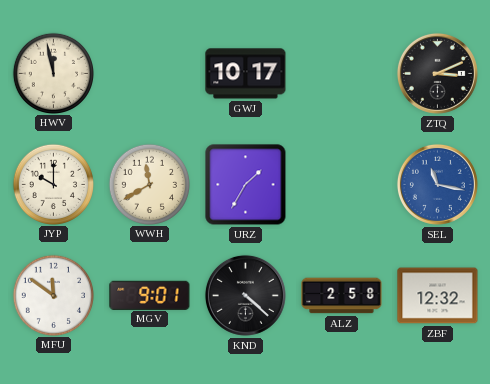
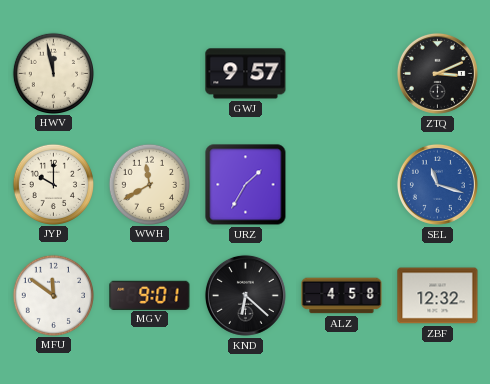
GWJ: 10:17 -> 9:57 (246, 74)
SEL: 11:17 -> 11:18 (437, 184)
KND: 4:22 -> 6:22 (245, 295)
ALZ: 2:58 -> 4:58 (342, 296)
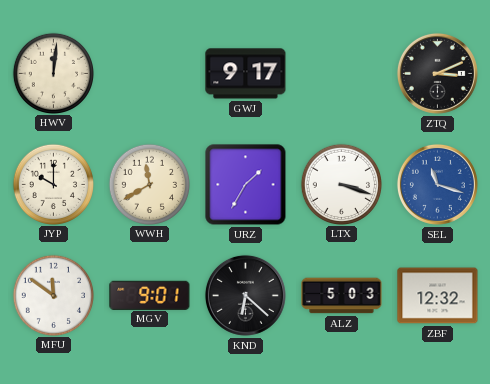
HWV: 11:58 -> 12:01 (53, 73)
GWJ: 9:57 -> 9:17 (246, 74)
LTX: none -> 3:18 (341, 184)
ALZ: 4:58 -> 5:03 (342, 296)
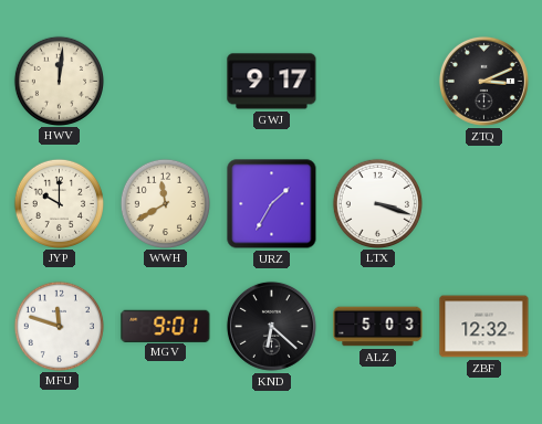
SEL: 11:18 -> none (437, 184)
MFU: 11:51 -> 11:48 (59, 326)
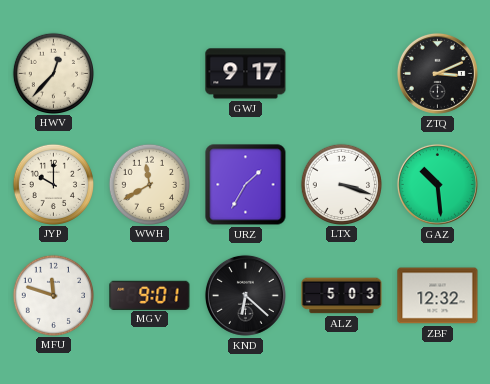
HWV: 12:01 -> 12:37 (53, 73)
GAZ: none -> 10:29 (437, 184)
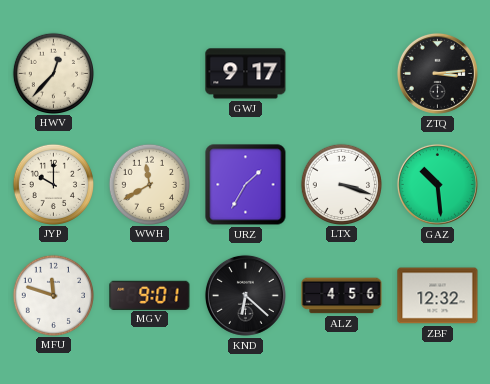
ZTQ: 3:11 -> 3:14 (437, 73)
ALZ: 5:03 -> 4:56 (342, 296)
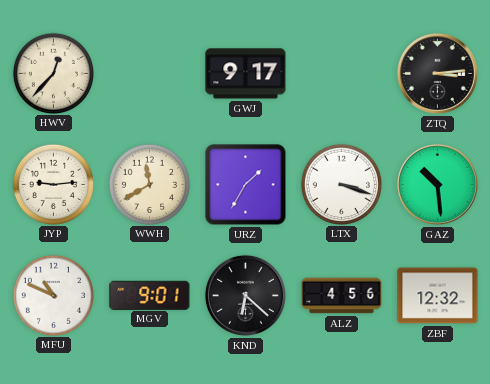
JYP: 10:00 -> 9:14 (53, 184)
MFU: 11:48 -> 10:49 (53, 295)
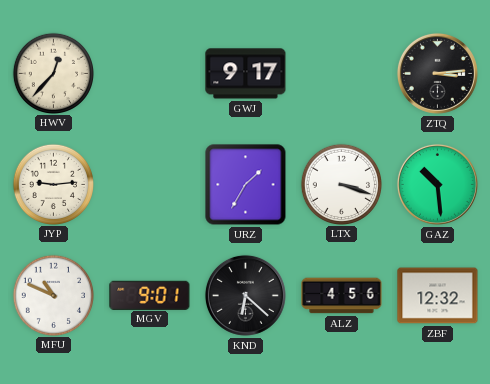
WWH: 11:40 -> none (149, 184)
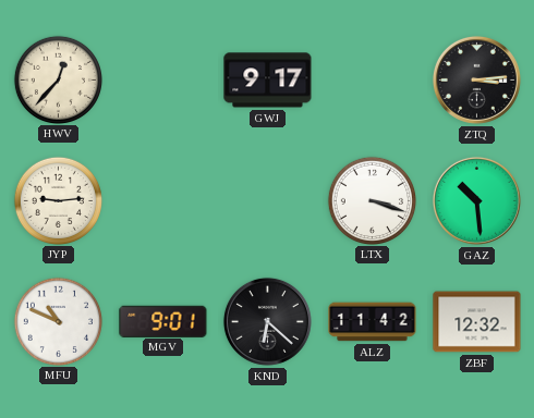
URZ: 1:35 -> none (246, 185)
ALZ: 4:56 -> 11:42 (373, 322)
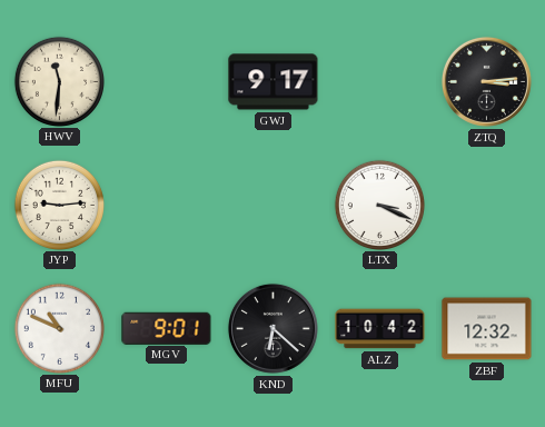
HWV: 12:37 -> 11:31 (59, 81)
LTX: 3:18 -> 3:19 (379, 205)
GAZ: 10:29 -> none (476, 200)
ALZ: 11:42 -> 10:42 (380, 329)
